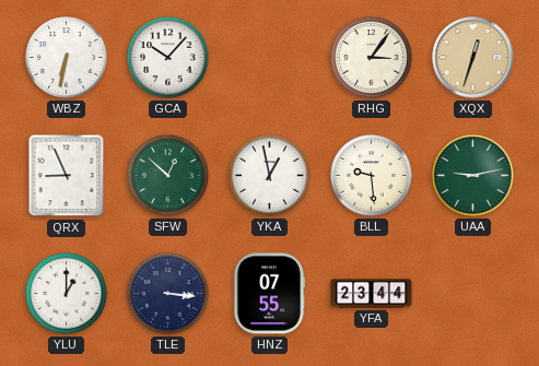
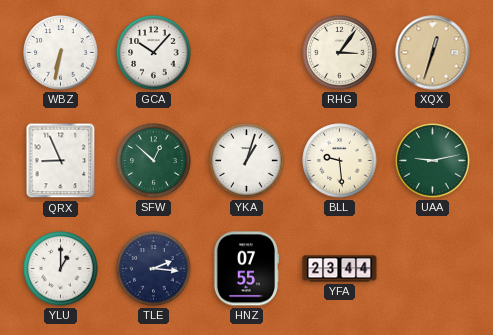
YKA: 12:58 -> 1:03 (247, 161)
TLE: 3:16 -> 2:16 (154, 269)
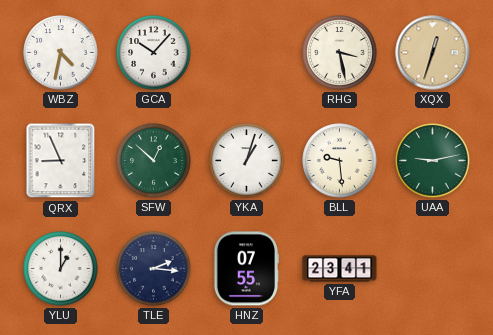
WBZ: 6:32 -> 4:32 (61, 53)
RHG: 3:06 -> 3:28 (340, 53)
YFA: 23:44 -> 23:41 (340, 269)
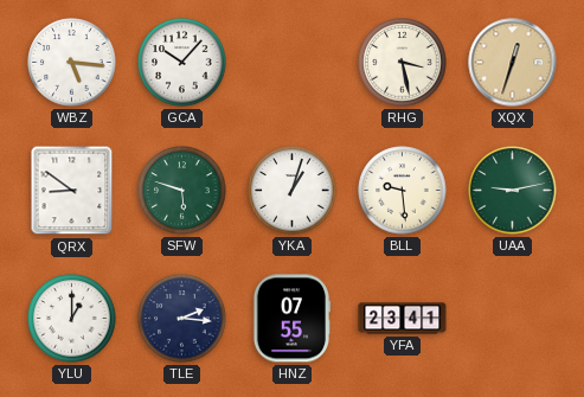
WBZ: 4:32 -> 5:16 (72, 63)
QRX: 8:56 -> 8:51 (72, 191)
SFW: 12:52 -> 5:48 (182, 191)
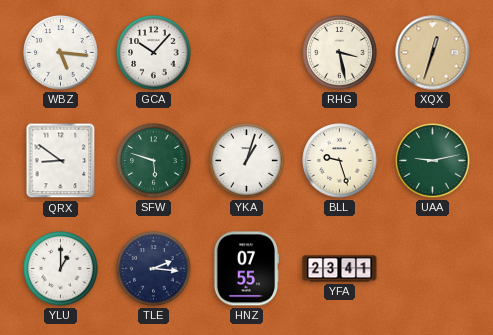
BLL: 9:29 -> 9:27 (340, 161)
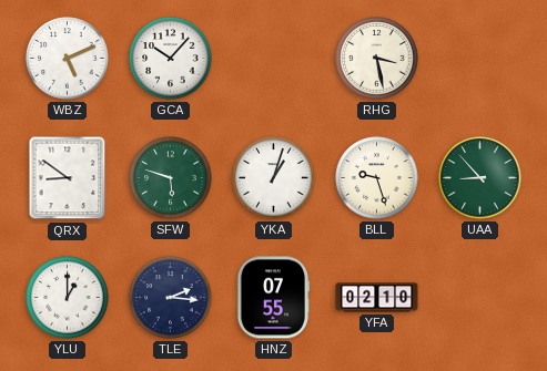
WBZ: 5:16 -> 5:11 (68, 59)
XQX: 12:33 -> none (433, 53)
UAA: 9:13 -> 8:53 (480, 178)
YFA: 23:41 -> 02:10 (377, 298)
